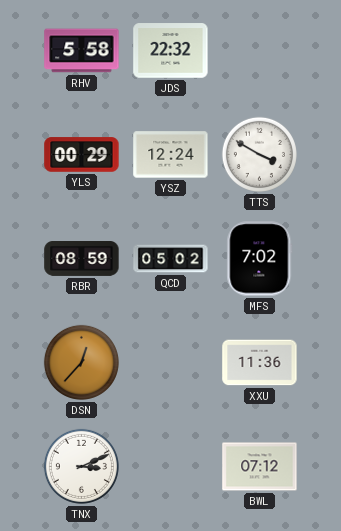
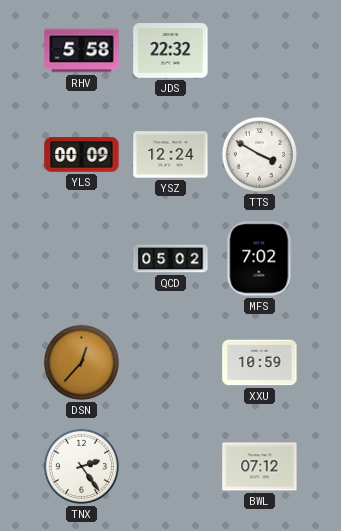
YLS: 00:29 -> 00:09 (82, 155)
RBR: 08:59 -> none (82, 259)
XXU: 11:36 -> 10:59 (260, 363)
TNX: 3:11 -> 2:24 (81, 466)
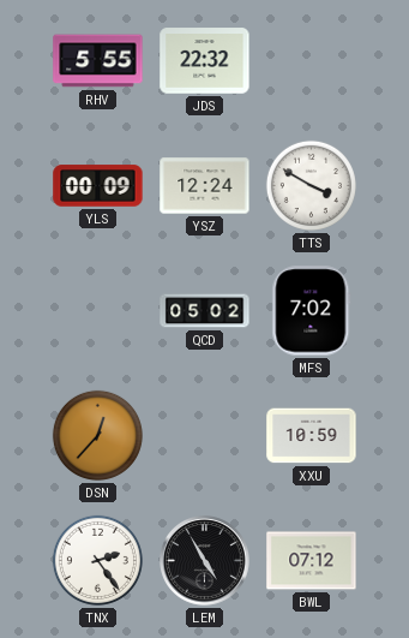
RHV: 5:58 -> 5:55 (98, 61)
LEM: none -> 4:55 (205, 561)
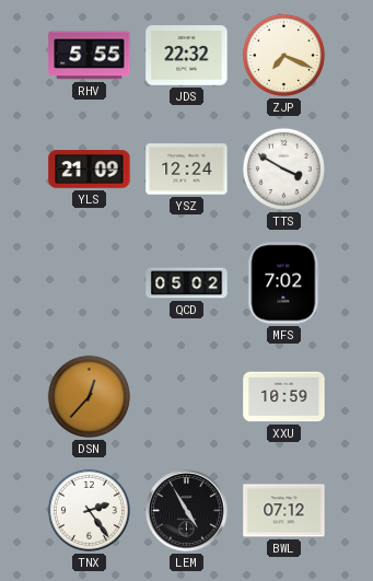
ZJP: none -> 7:19 (283, 55)
YLS: 00:09 -> 21:09 (90, 170)
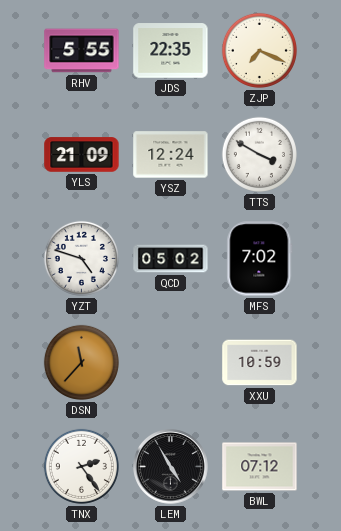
JDS: 22:32 -> 22:35 (171, 51)
YZT: none -> 4:48 (81, 258)
DSN: 12:37 -> 11:37 (81, 362)
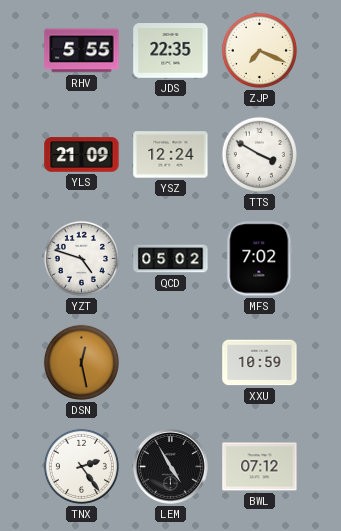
DSN: 11:37 -> 12:28 (81, 362)
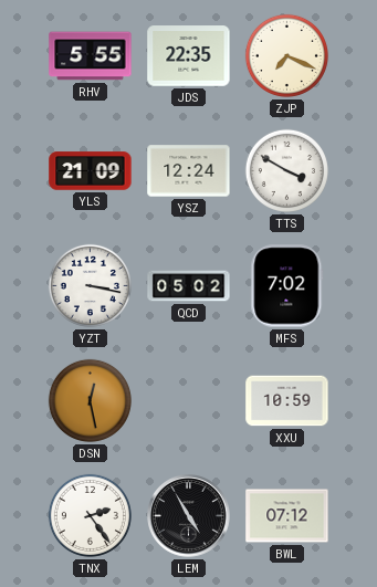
YZT: 4:48 -> 3:17 (90, 285)
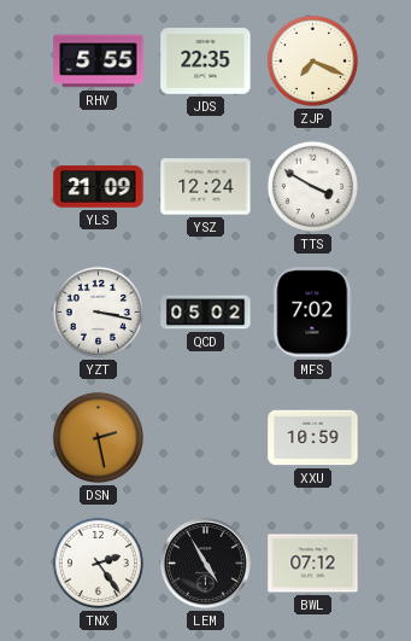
DSN: 12:28 -> 2:28 (98, 437)
